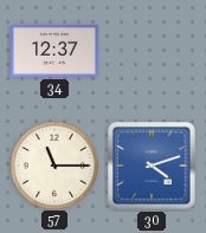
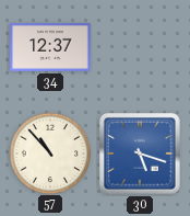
57: 11:15 -> 10:53 (49, 152)
30: 4:12 -> 5:18 (140, 154)
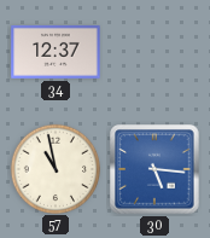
57: 10:53 -> 10:58 (54, 168)
30: 5:18 -> 5:16 (154, 169)
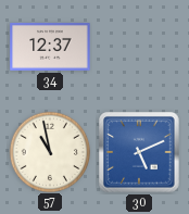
30: 5:16 -> 5:11 (139, 152)
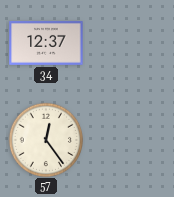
57: 10:58 -> 12:24 (45, 139)
30: 5:11 -> none (139, 152)
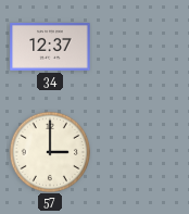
57: 12:24 -> 3:00 (49, 151)
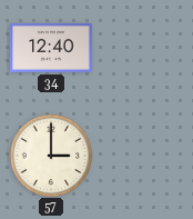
34: 12:37 -> 12:40 (51, 48)
